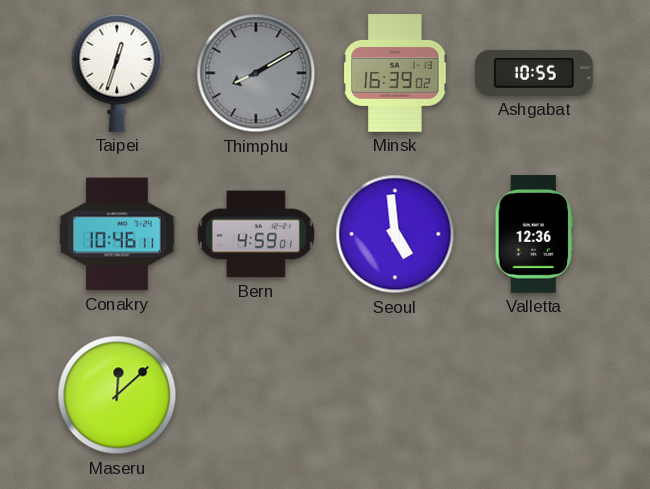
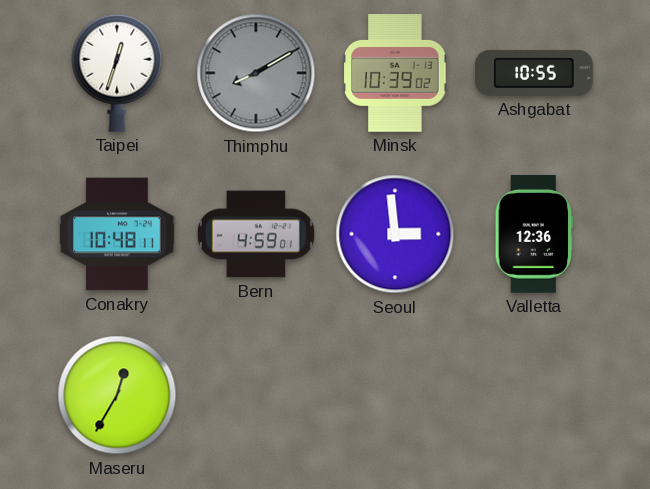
Minsk: 16:39 -> 10:39 (395, 73)
Conakry: 10:46 -> 10:48 (117, 234)
Seoul: 4:59 -> 2:59 (395, 234)
Maseru: 12:08 -> 12:35 (117, 395)
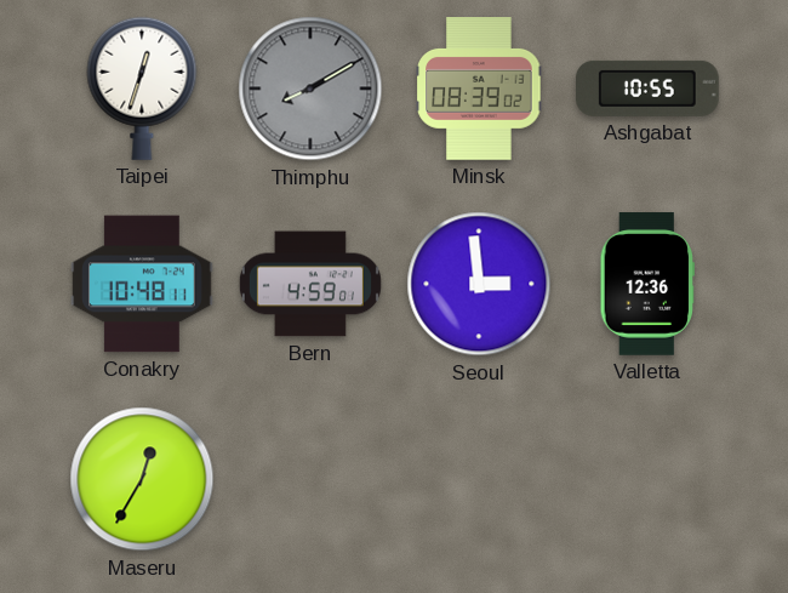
Minsk: 10:39 -> 08:39 (479, 89)
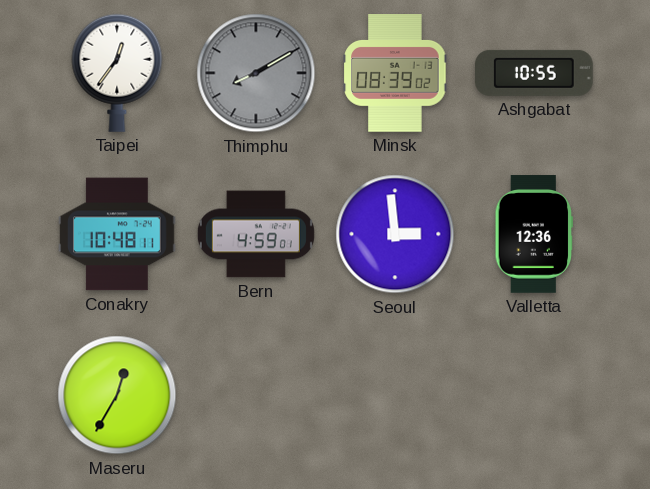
Taipei: 12:33 -> 12:36 (117, 73)
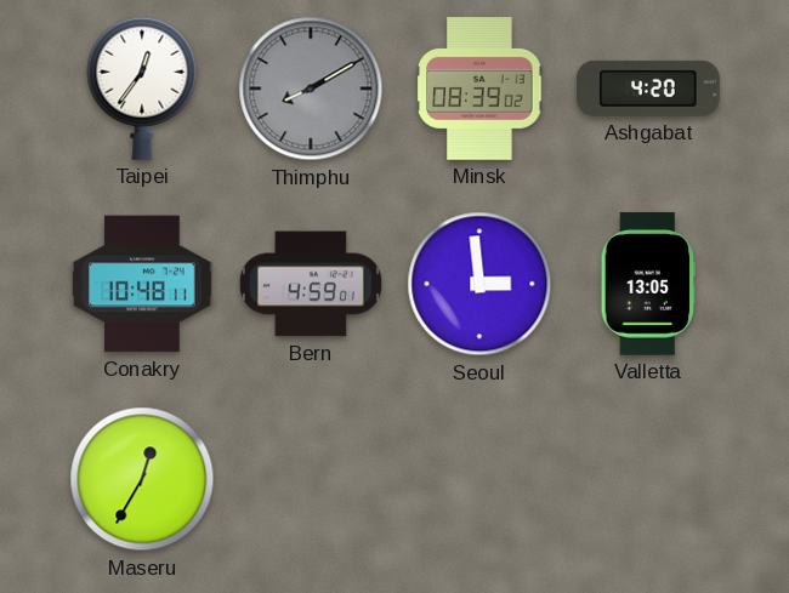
Ashgabat: 10:55 -> 4:20 (649, 89)
Valletta: 12:36 -> 13:05 (648, 284)
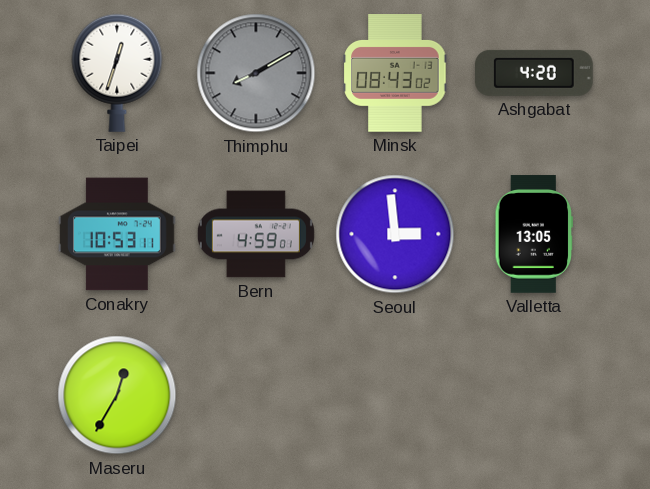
Taipei: 12:36 -> 12:33 (117, 73)
Minsk: 08:39 -> 08:43 (395, 73)
Conakry: 10:48 -> 10:53 (117, 234)
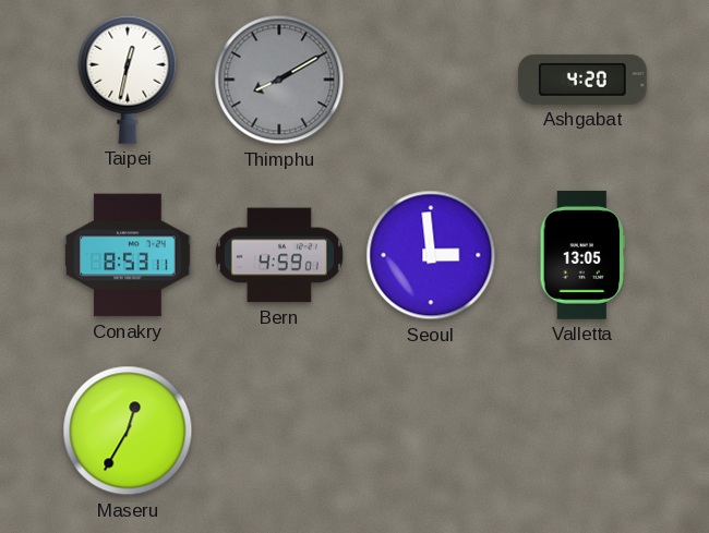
Taipei: 12:33 -> 12:32 (128, 80)
Minsk: 08:43 -> none (395, 73)
Conakry: 10:53 -> 8:53 (128, 255)
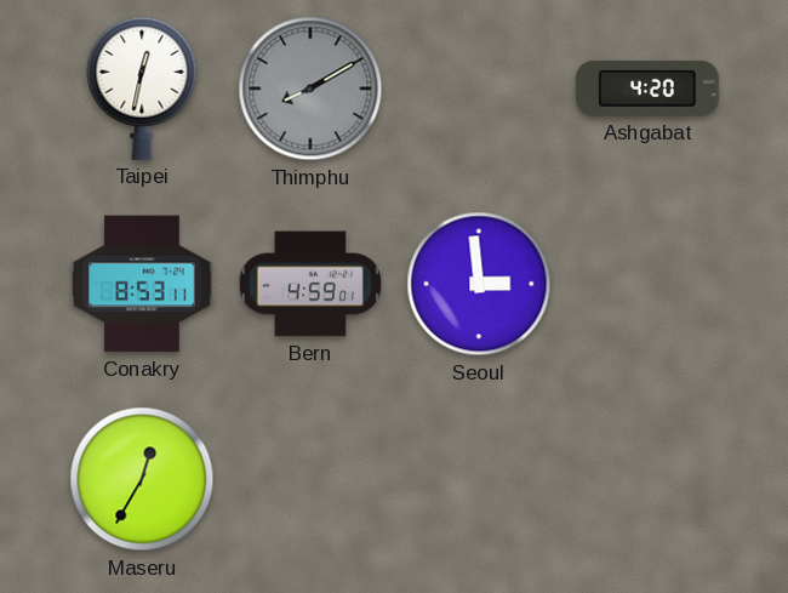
Valletta: 13:05 -> none (582, 255)
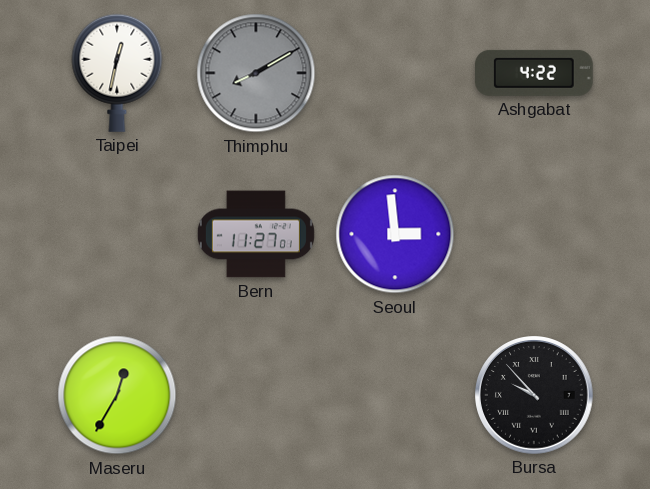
Ashgabat: 4:20 -> 4:22 (535, 73)
Conakry: 8:53 -> none (142, 284)
Bern: 4:59 -> 11:27 (256, 234)
Bursa: none -> 9:53 (534, 395)
